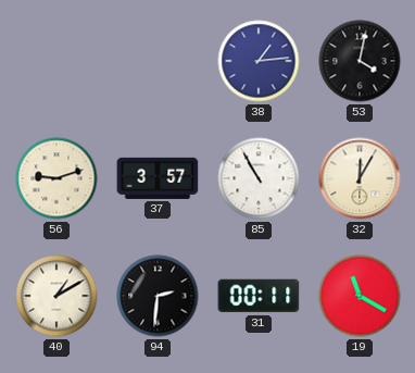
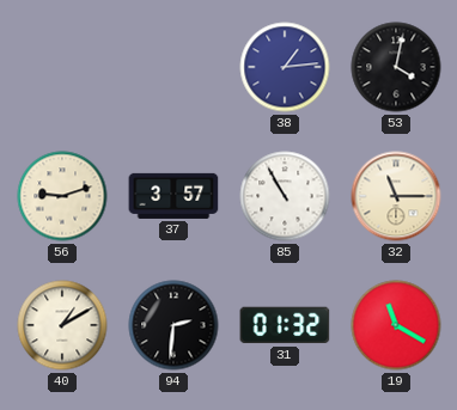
32: 12:05 -> 11:15 (396, 196)
31: 00:11 -> 01:32 (285, 325)
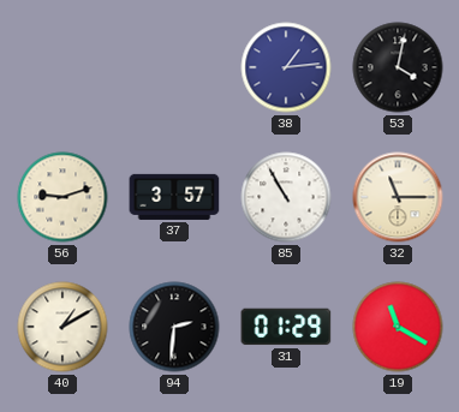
31: 01:32 -> 01:29 (286, 327)
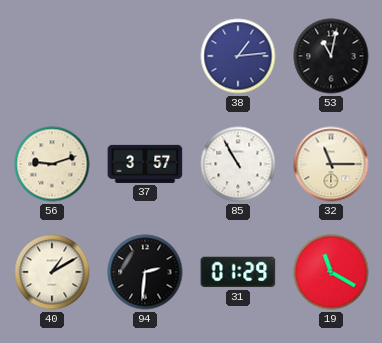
53: 4:02 -> 11:02 (331, 56)
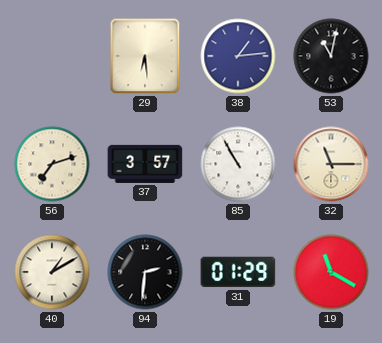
29: none -> 6:29 (145, 56)
56: 9:12 -> 7:12 (52, 164)
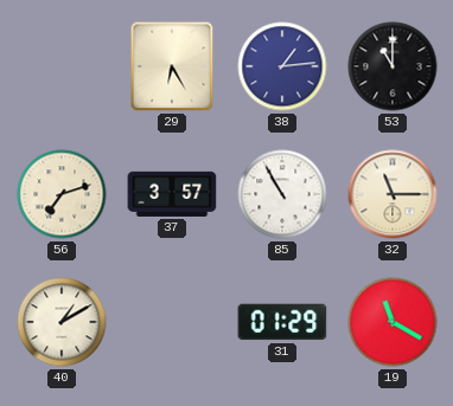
29: 6:29 -> 6:25 (172, 66)
53: 11:02 -> 11:00 (393, 66)
94: 2:31 -> none (145, 272)
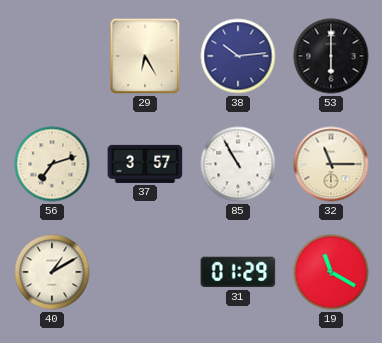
38: 1:14 -> 10:14 (238, 56)
53: 11:00 -> 6:00 (331, 56)
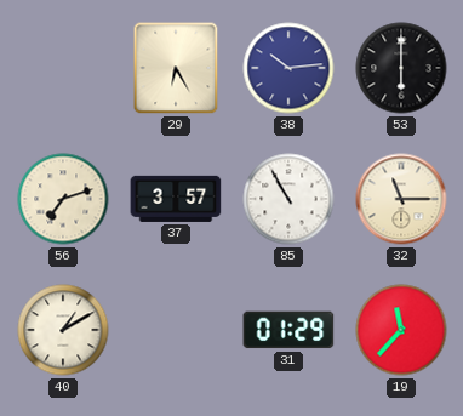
19: 11:20 -> 11:37 (401, 330)
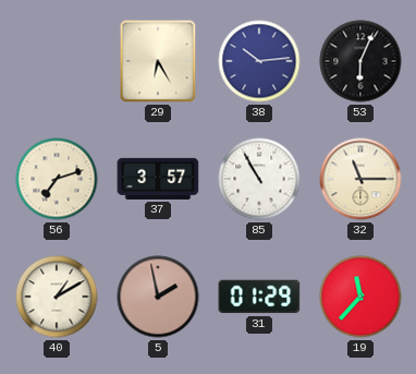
53: 6:00 -> 6:04 (360, 61)
5: none -> 1:58 (158, 297)
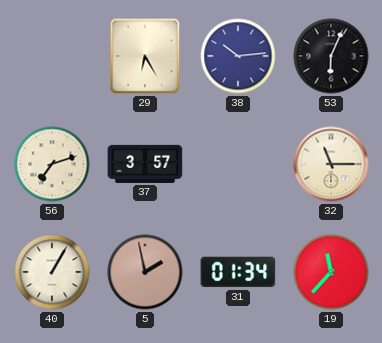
85: 10:55 -> none (259, 179)
40: 1:10 -> 1:05 (52, 272)
31: 01:29 -> 01:34 (238, 272)
